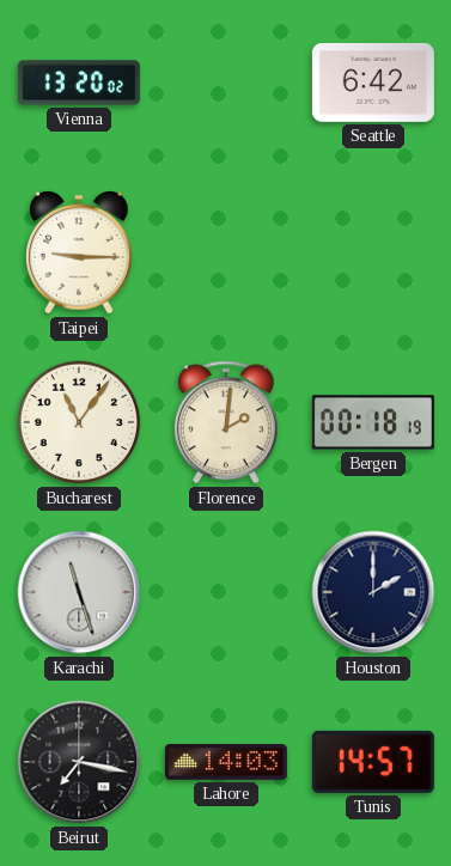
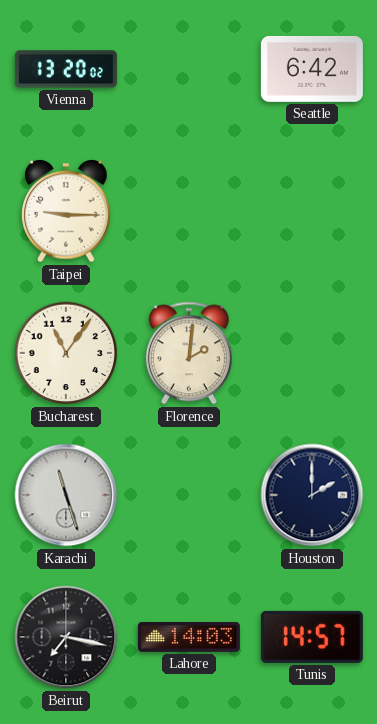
Bergen: 00:18 -> none (373, 422)
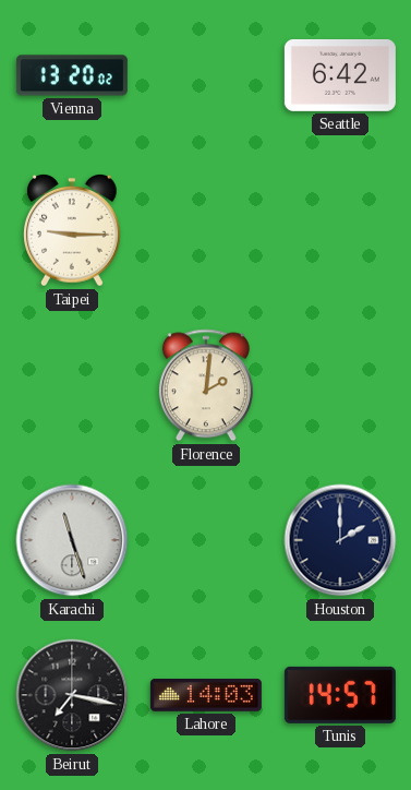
Bucharest: 11:06 -> none (66, 353)
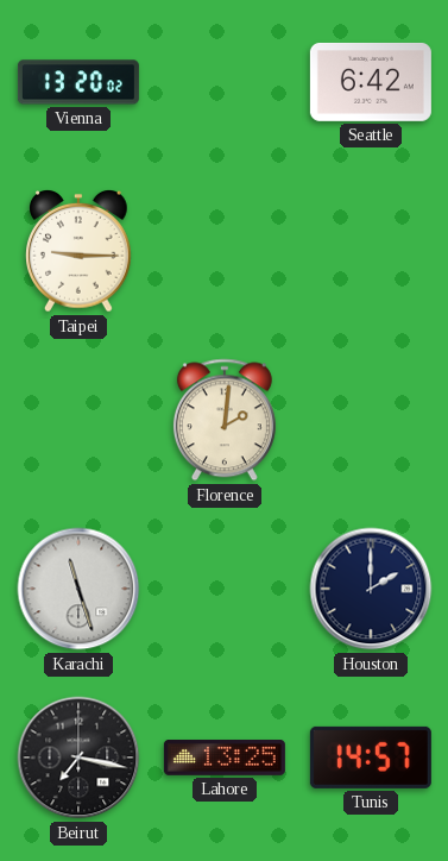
Lahore: 14:03 -> 13:25 (225, 759)
